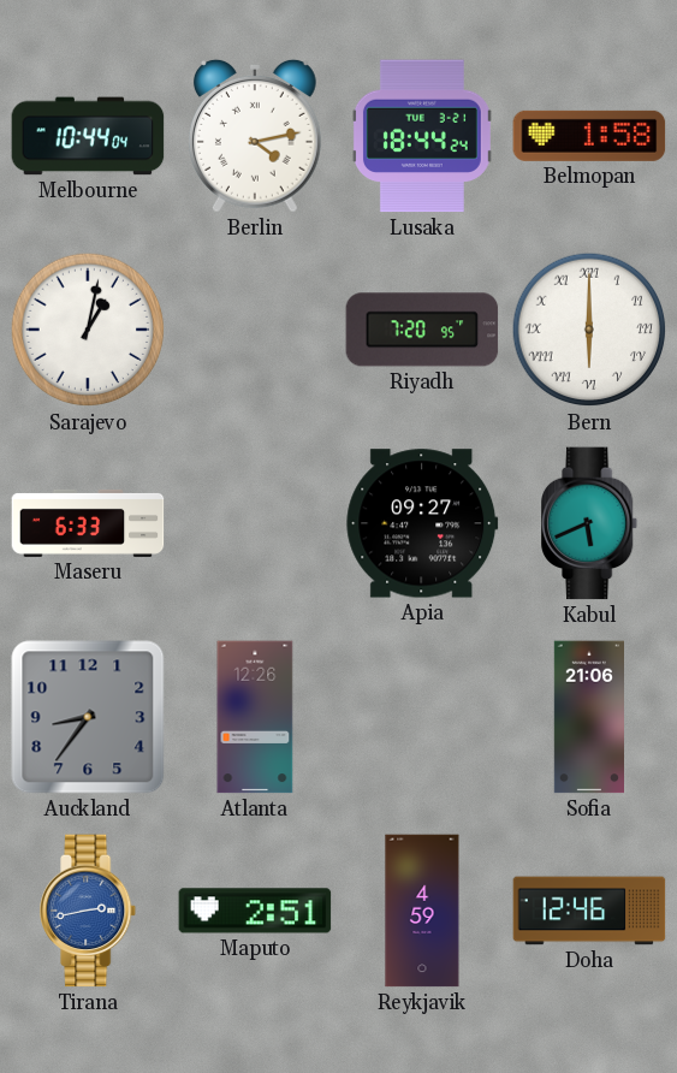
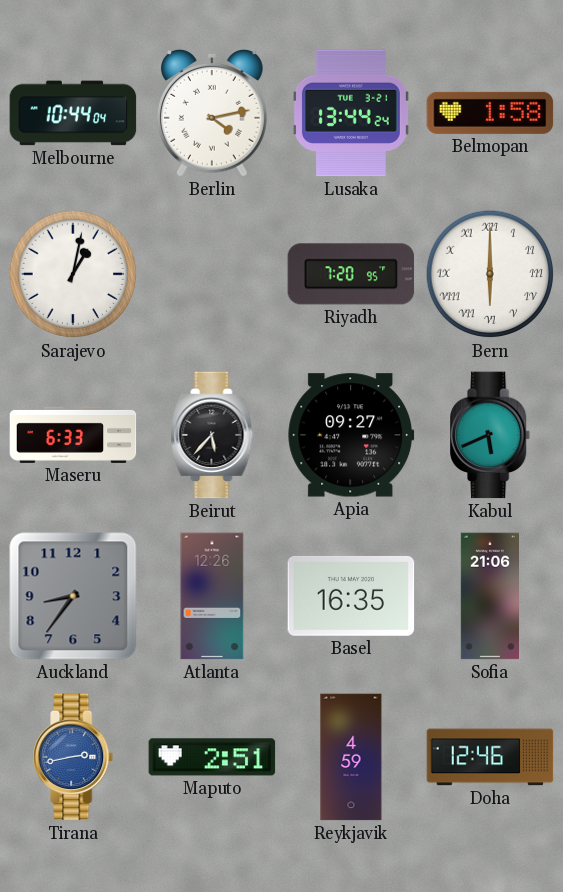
Lusaka: 18:44 -> 13:44 (351, 113)
Beirut: none -> 5:37 (212, 435)
Basel: none -> 16:35 (351, 596)
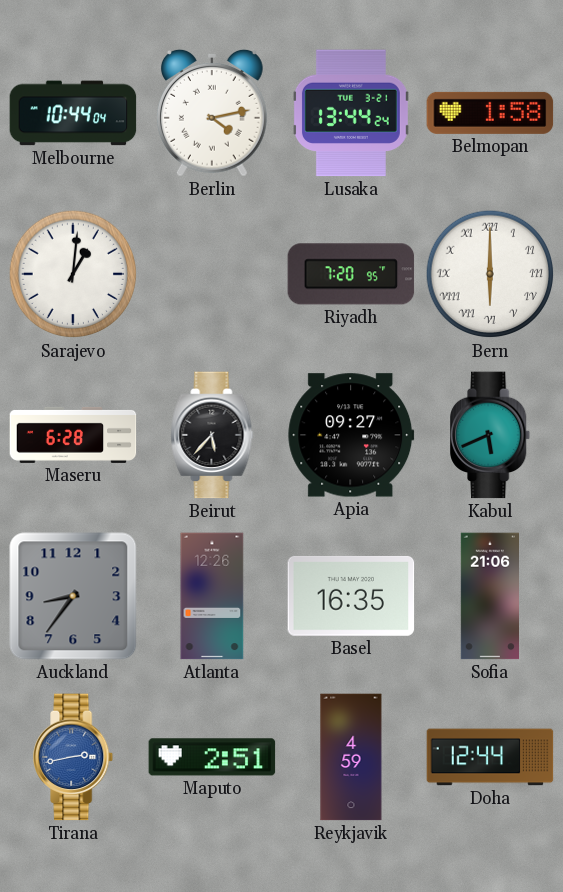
Sarajevo: 1:02 -> 1:01 (73, 274)
Maseru: 6:33 -> 6:28 (73, 435)
Doha: 12:46 -> 12:44 (490, 757)
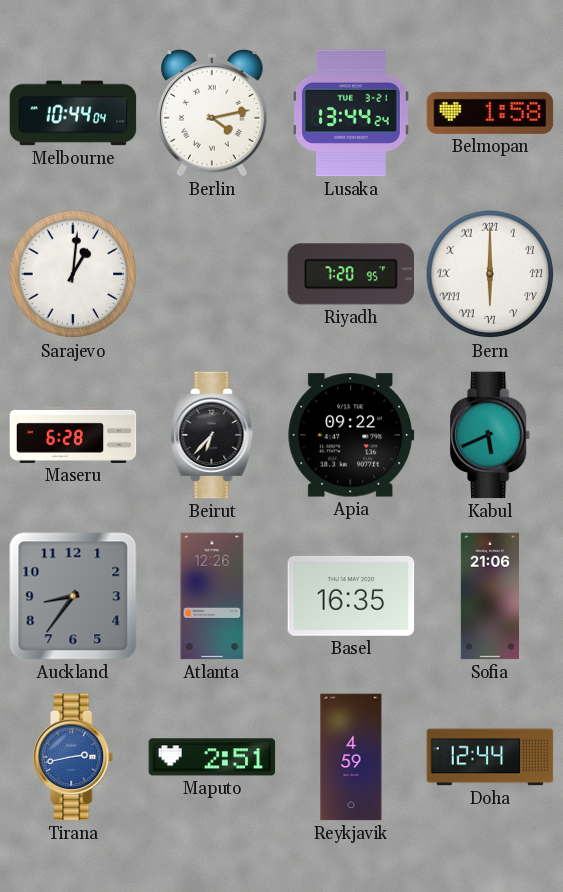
Beirut: 5:37 -> 6:37 (212, 435)
Apia: 09:27 -> 09:22 (351, 435)
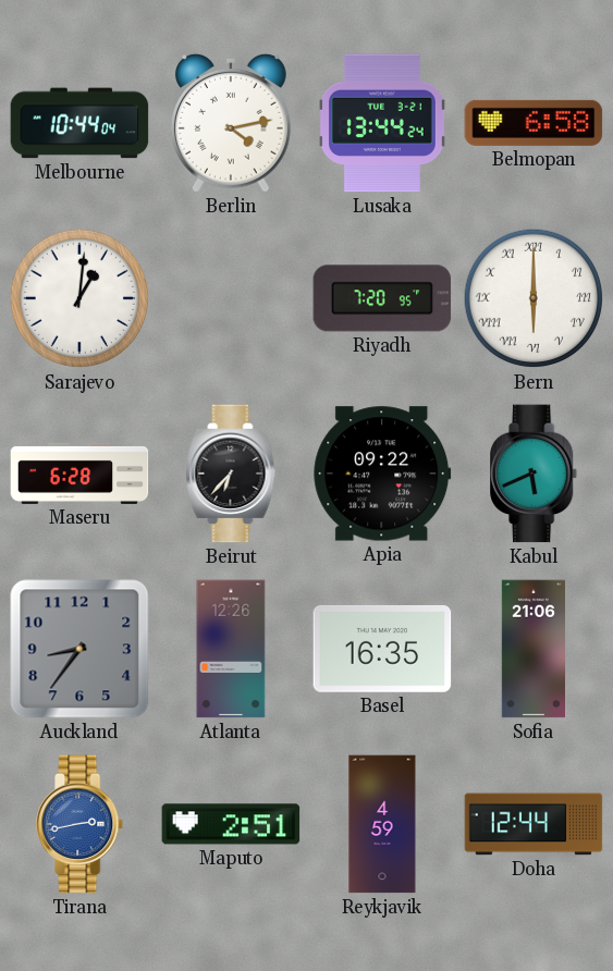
Belmopan: 1:58 -> 6:58 (534, 123)
